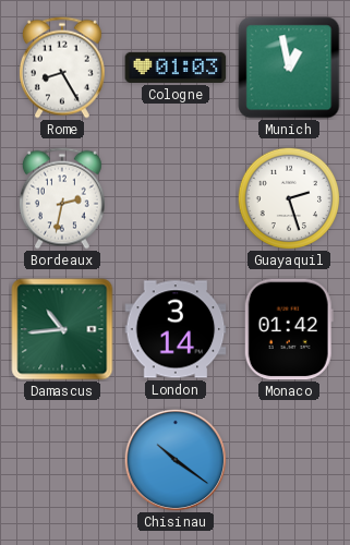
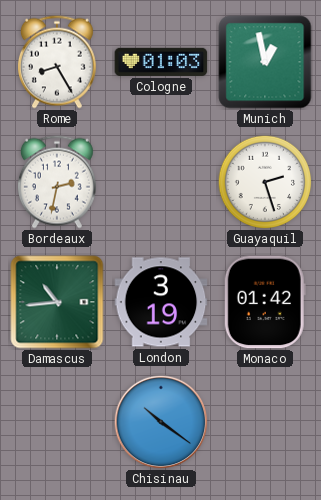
London: 3:14 -> 3:19 (161, 302)
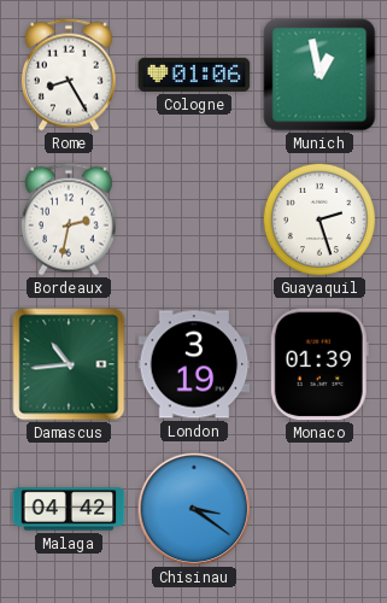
Cologne: 01:03 -> 01:06 (194, 75)
Monaco: 01:42 -> 01:39 (319, 364)
Malaga: none -> 04:42 (69, 509)
Chisinau: 10:21 -> 3:21 (194, 509)
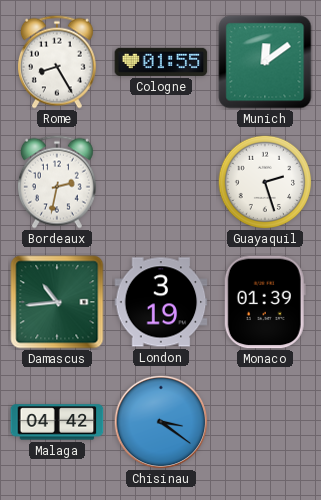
Cologne: 01:06 -> 01:55 (161, 62)
Munich: 12:58 -> 12:09 (265, 62)
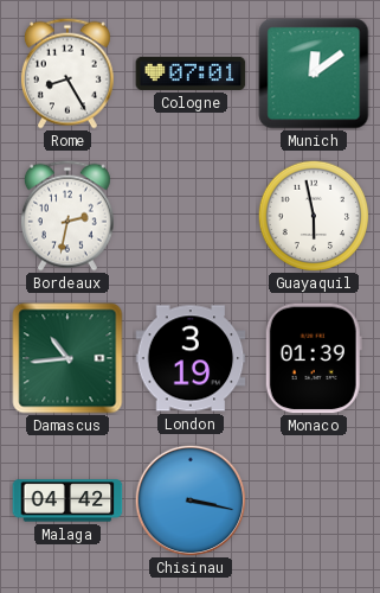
Cologne: 01:55 -> 07:01 (191, 74)
Guayaquil: 2:27 -> 5:58 (314, 216)
Chisinau: 3:21 -> 3:17 (191, 500)
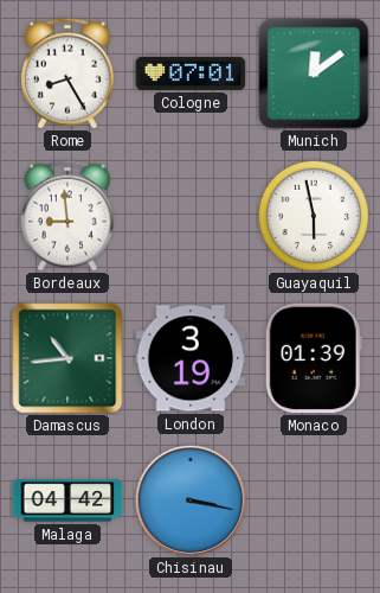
Bordeaux: 2:32 -> 8:59 (67, 216)
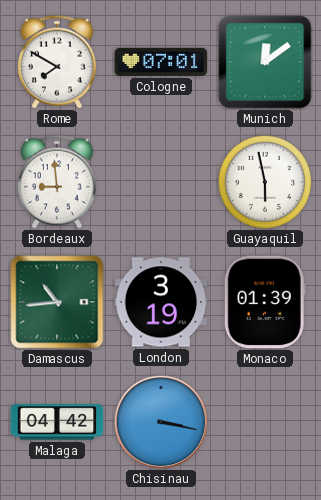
Rome: 8:25 -> 7:50 (57, 62)
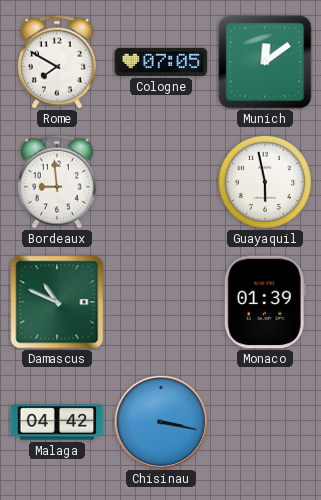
Cologne: 07:01 -> 07:05 (161, 62)
Damascus: 10:44 -> 10:49 (57, 302)
London: 3:19 -> none (161, 302)
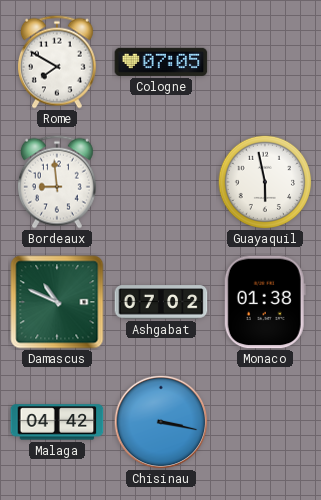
Munich: 12:09 -> none (265, 62)
Ashgabat: none -> 07:02 (161, 302)
Monaco: 01:39 -> 01:38 (265, 302)
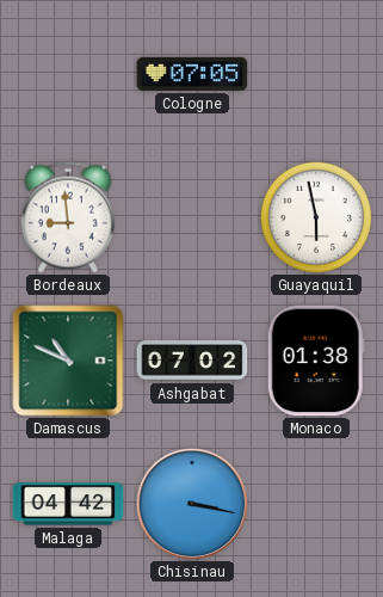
Rome: 7:50 -> none (57, 62)
